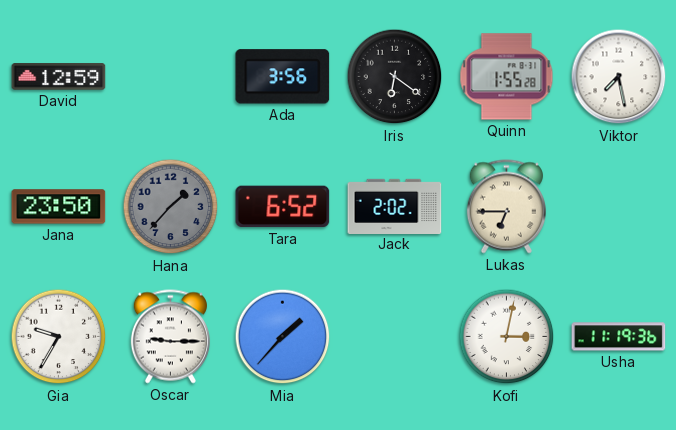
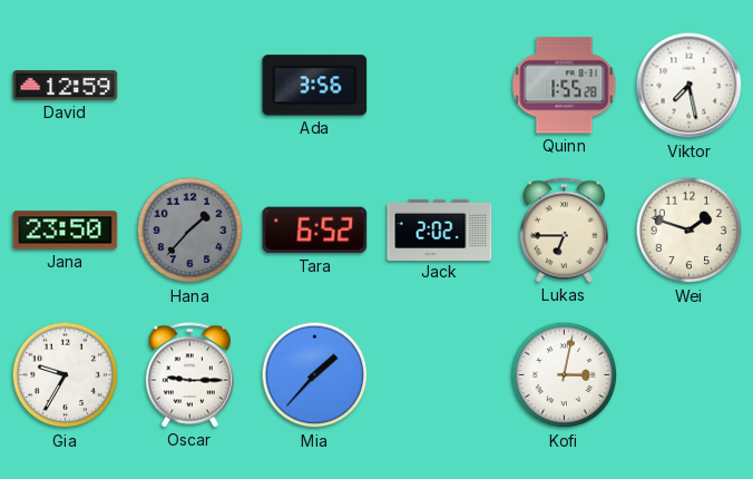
Iris: 6:21 -> none (395, 77)
Wei: none -> 1:48 (690, 231)
Usha: 11:19 -> none (619, 337)
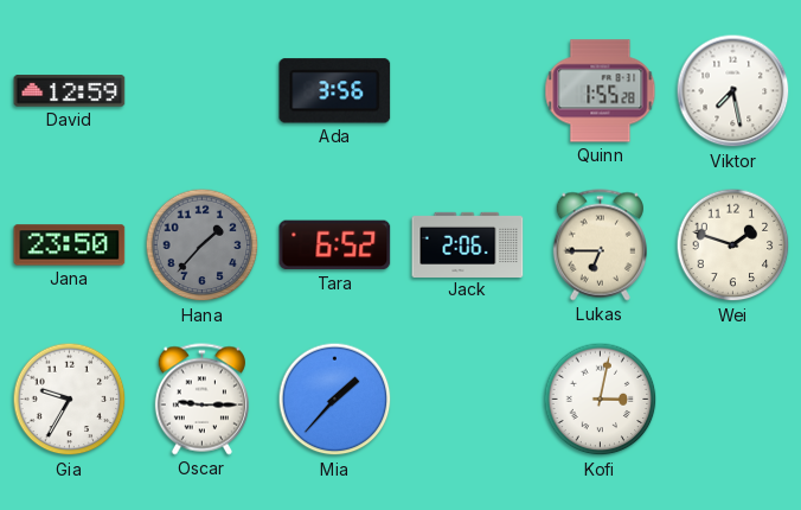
Jack: 2:02 -> 2:06 (468, 244)
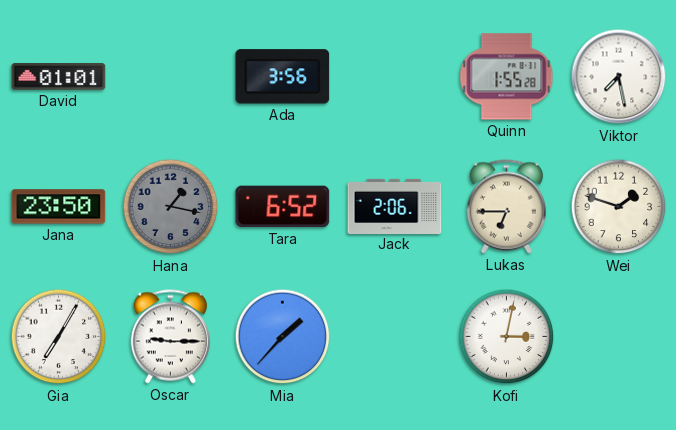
David: 12:59 -> 01:01 (59, 77)
Hana: 1:37 -> 1:17 (171, 207)
Gia: 9:35 -> 7:05 (59, 337)
